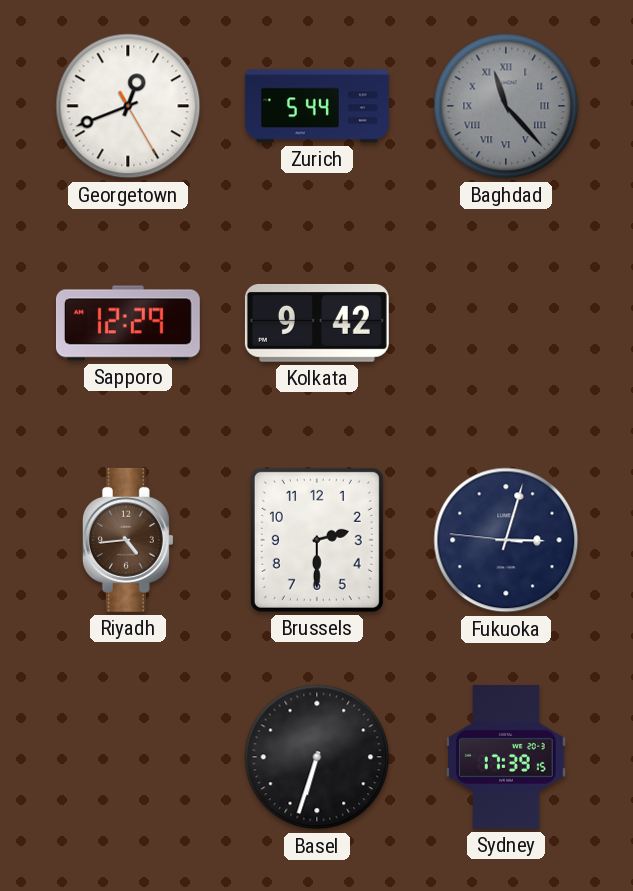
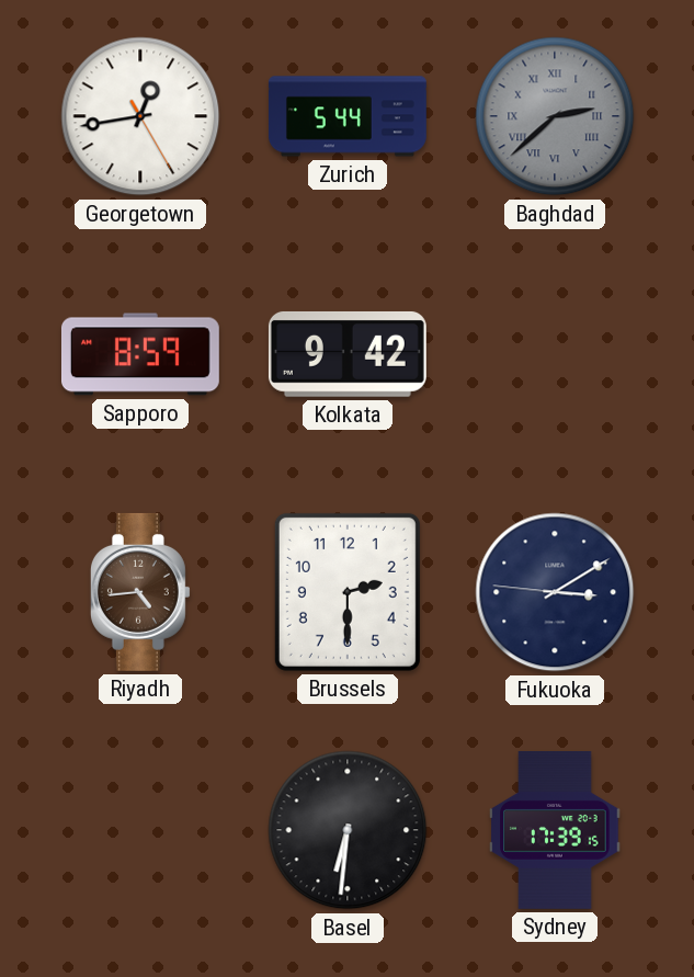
Georgetown: 12:41 -> 12:43 (140, 116)
Baghdad: 11:23 -> 2:38 (555, 116)
Sapporo: 12:29 -> 8:59 (140, 354)
Fukuoka: 3:02 -> 3:09 (555, 592)
Basel: 6:33 -> 6:31 (348, 830)
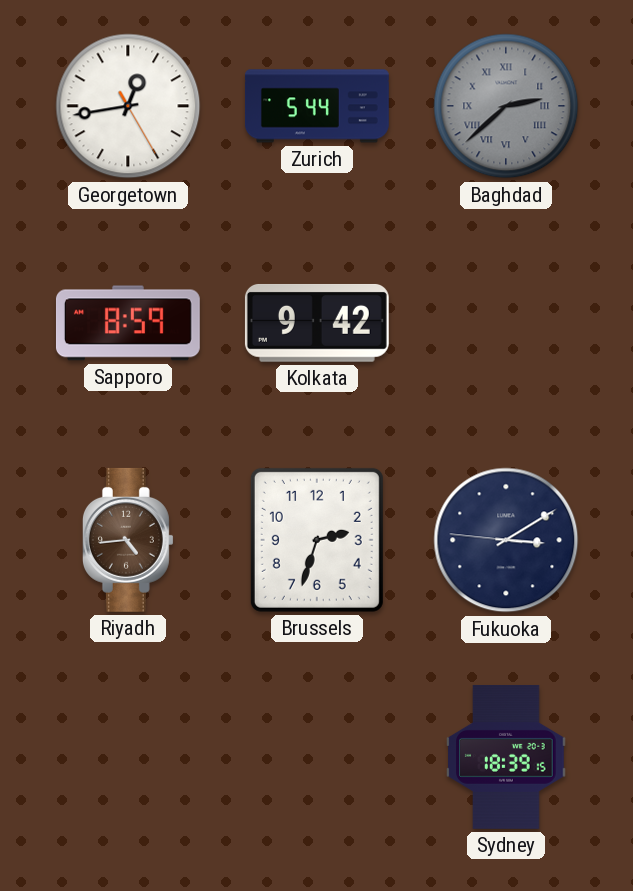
Brussels: 2:30 -> 2:33 (317, 540)
Basel: 6:31 -> none (348, 830)
Sydney: 17:39 -> 18:39 (506, 757)
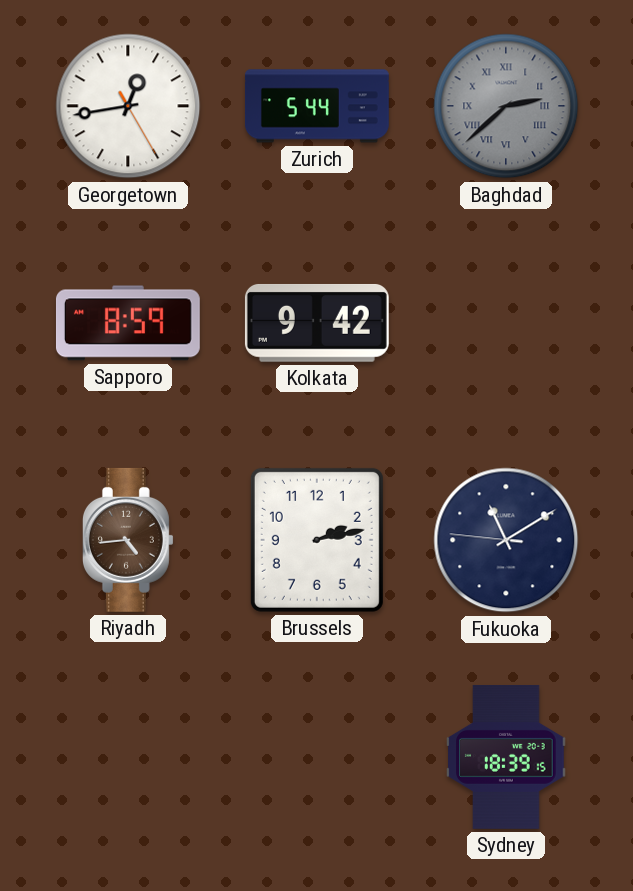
Brussels: 2:33 -> 2:13 (317, 540)
Fukuoka: 3:09 -> 11:09 (506, 540)
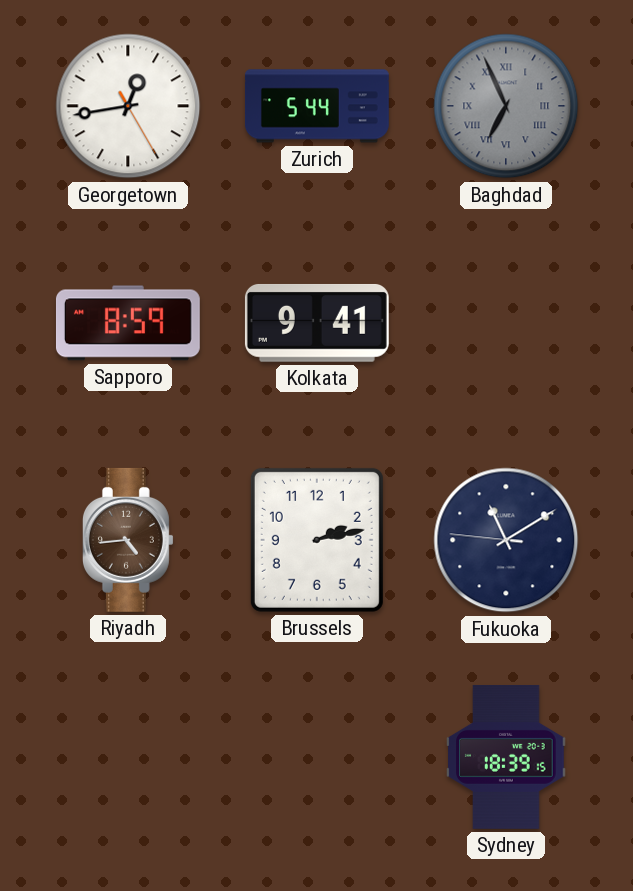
Baghdad: 2:38 -> 6:56 (506, 106)
Kolkata: 9:42 -> 9:41 (317, 323)
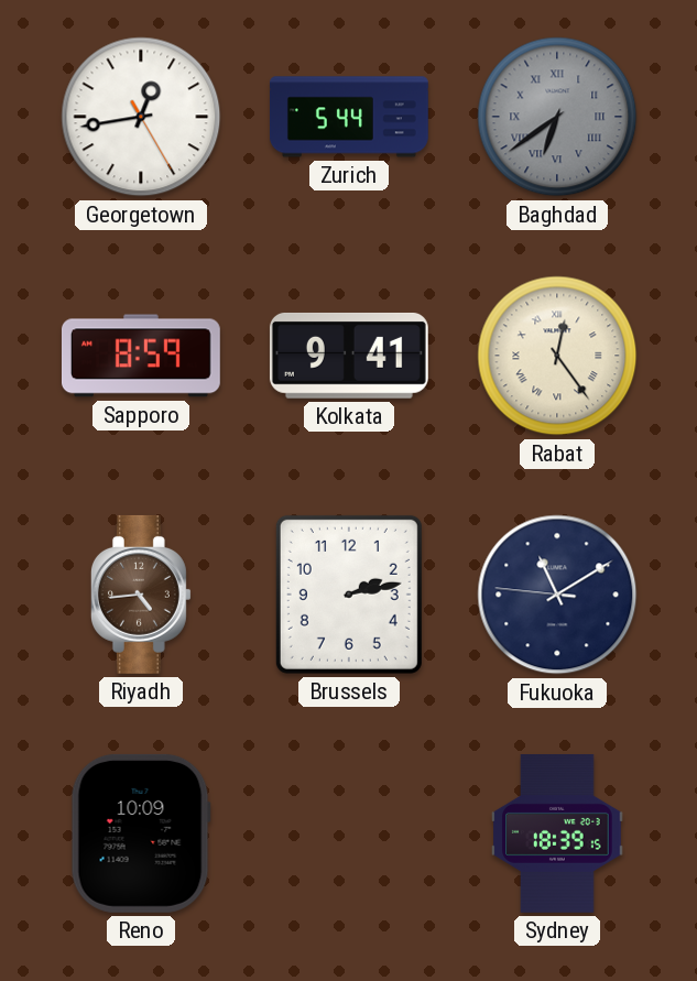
Baghdad: 6:56 -> 6:39 (557, 117)
Rabat: none -> 12:24 (557, 356)
Reno: none -> 10:09 (141, 833)
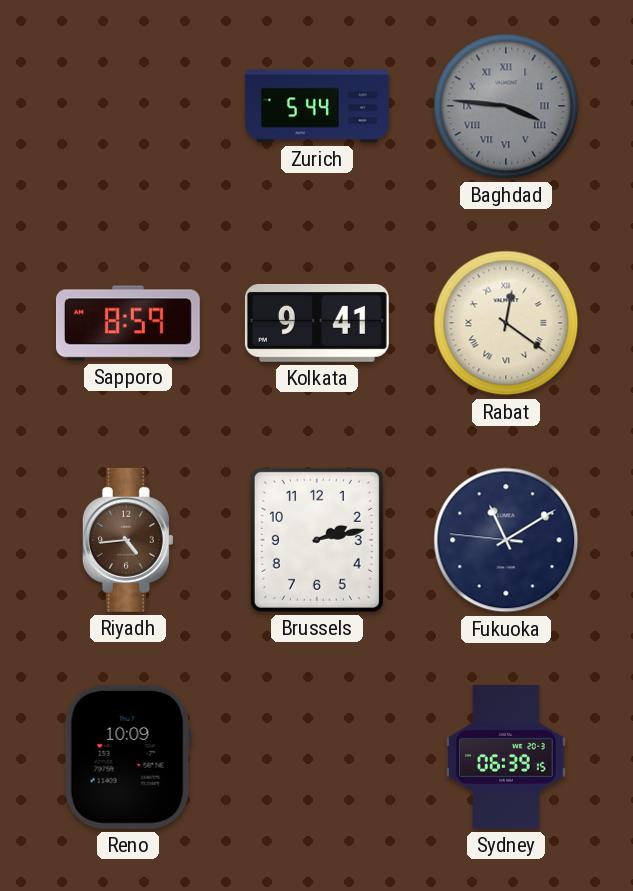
Georgetown: 12:43 -> none (141, 117)
Baghdad: 6:39 -> 3:46 (506, 106)
Rabat: 12:24 -> 12:21 (506, 323)
Sydney: 18:39 -> 06:39 (506, 757)
